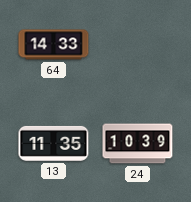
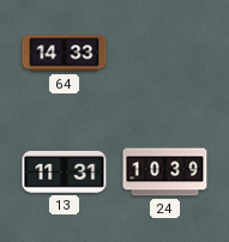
13: 11:35 -> 11:31 (65, 171)
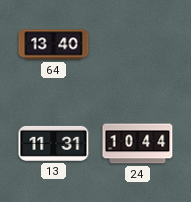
64: 14:33 -> 13:40 (54, 45)
24: 10:39 -> 10:44 (138, 144)
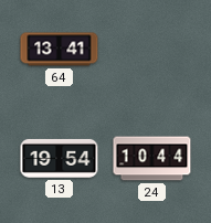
64: 13:40 -> 13:41 (60, 50)
13: 11:31 -> 19:54 (60, 158)
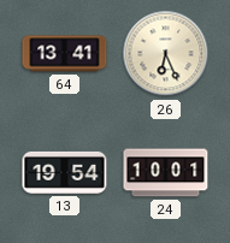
26: none -> 6:26 (166, 54)
24: 10:44 -> 10:01 (166, 173)
